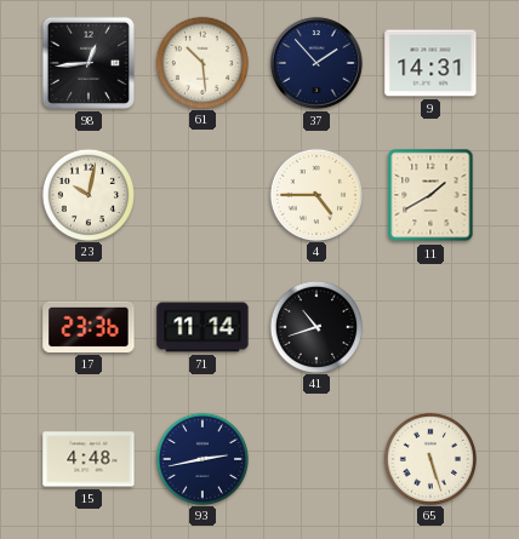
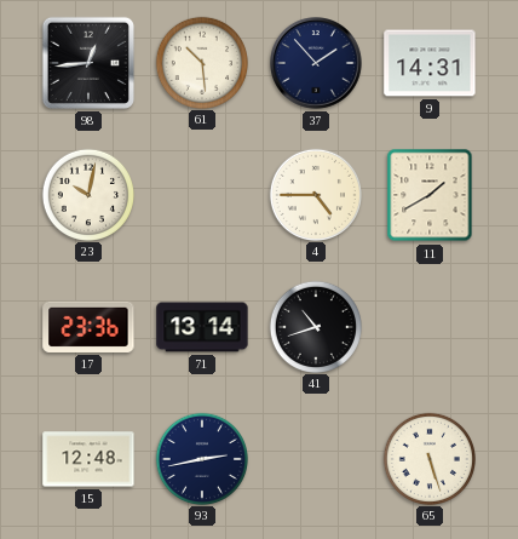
71: 11:14 -> 13:14 (202, 327)
15: 4:48 -> 12:48 (88, 459)
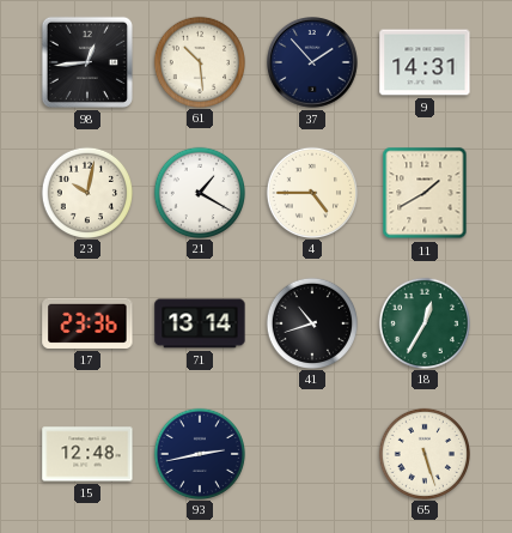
21: none -> 1:20 (199, 192)
18: none -> 12:35 (423, 322)
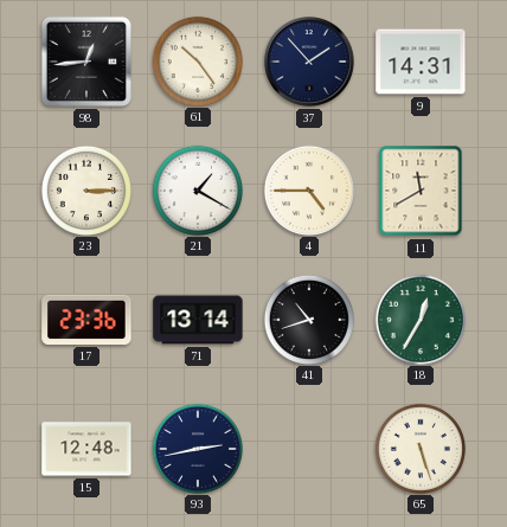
61: 10:29 -> 10:24 (197, 60)
23: 10:02 -> 3:15 (85, 189)
11: 1:40 -> 11:40 (421, 191)
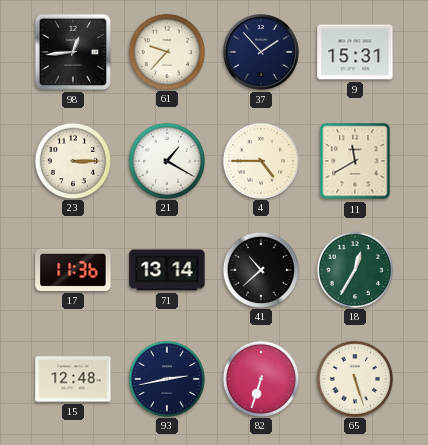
61: 10:24 -> 9:37 (166, 51)
9: 14:31 -> 15:31 (355, 52)
17: 23:36 -> 11:36 (73, 270)
41: 10:42 -> 10:38 (260, 269)
82: none -> 6:33 (260, 378)
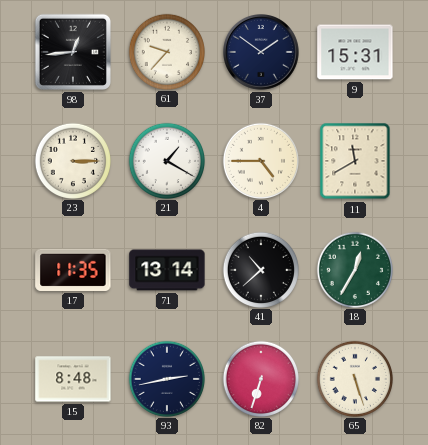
37: 1:53 -> 1:51 (262, 53)
17: 11:36 -> 11:35 (73, 270)
15: 12:48 -> 8:48 (73, 379)
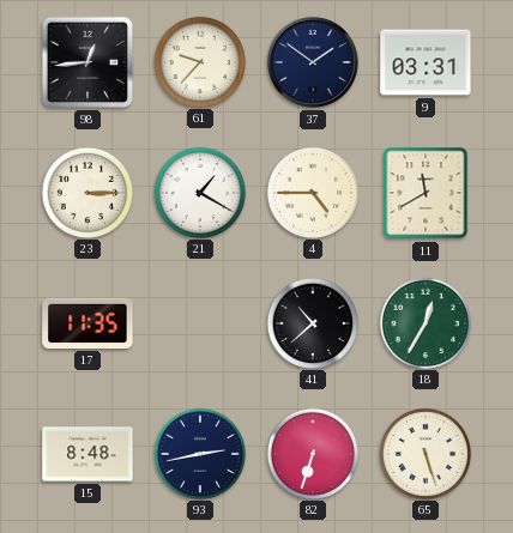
9: 15:31 -> 03:31 (426, 62)
71: 13:14 -> none (167, 270)
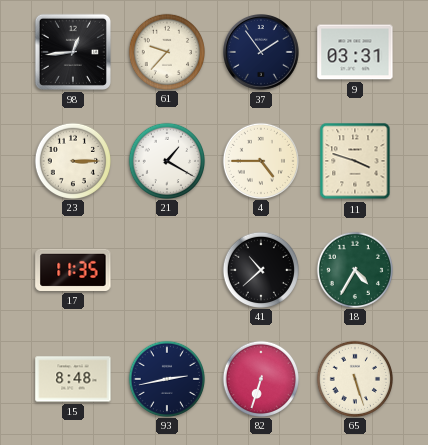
37: 1:51 -> 1:54 (262, 53)
11: 11:40 -> 3:48 (355, 161)
18: 12:35 -> 4:35 (354, 269)
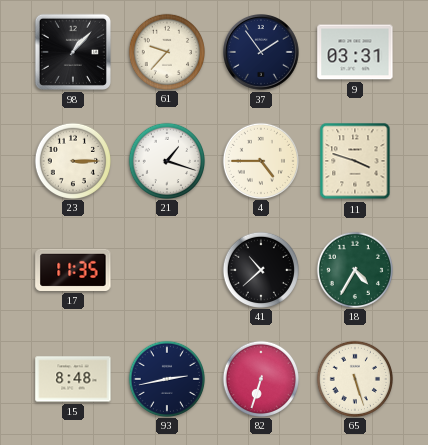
98: 12:44 -> 1:07 (73, 52)
21: 1:20 -> 1:18 (166, 160)
